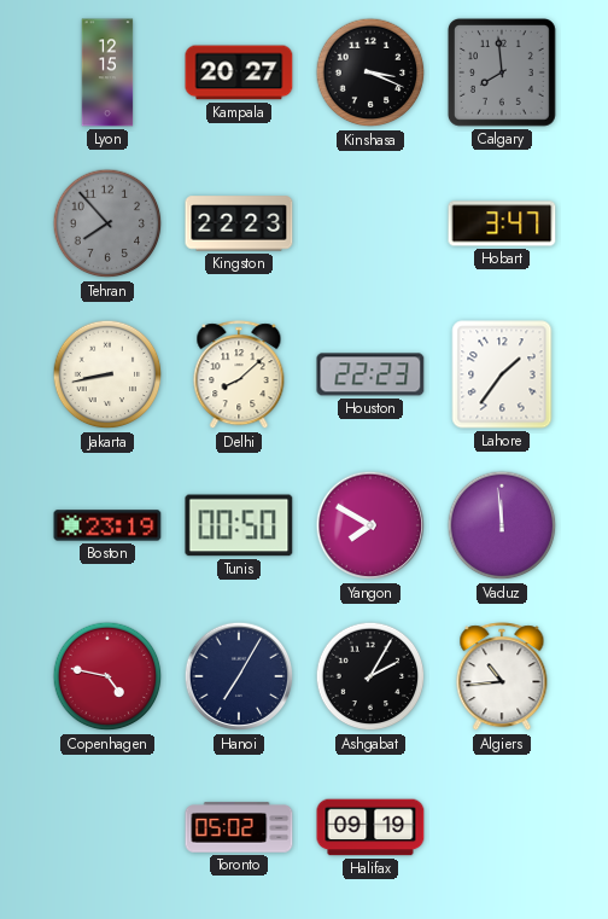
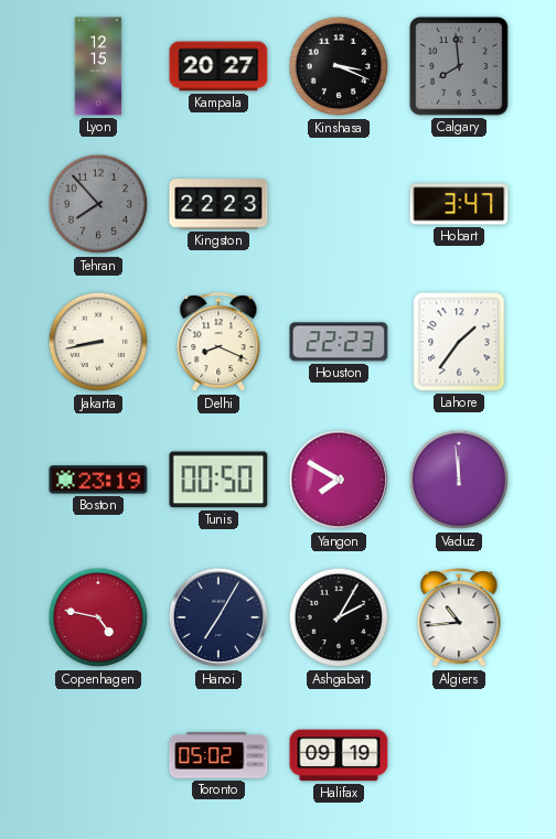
Delhi: 8:08 -> 8:19 (218, 343)
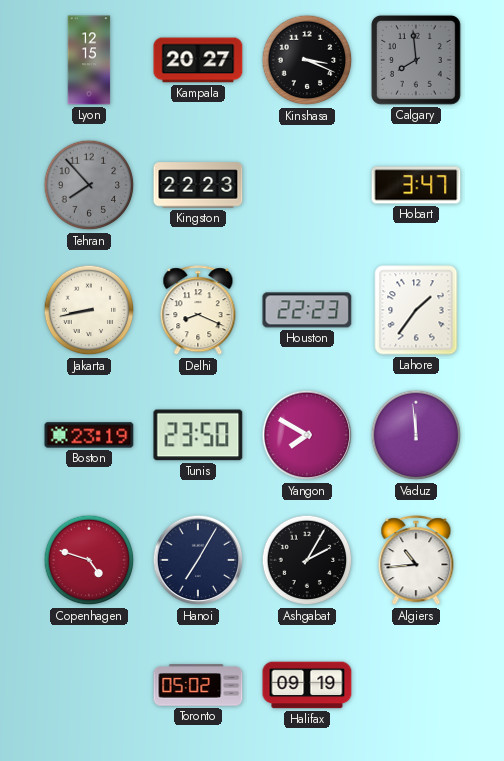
Tunis: 00:50 -> 23:50 (198, 435)
Copenhagen: 4:47 -> 4:48 (89, 560)
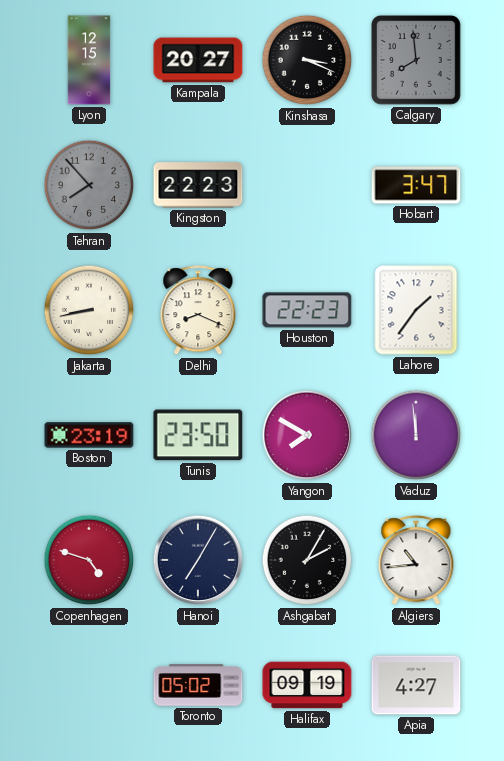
Apia: none -> 4:27 (416, 685)
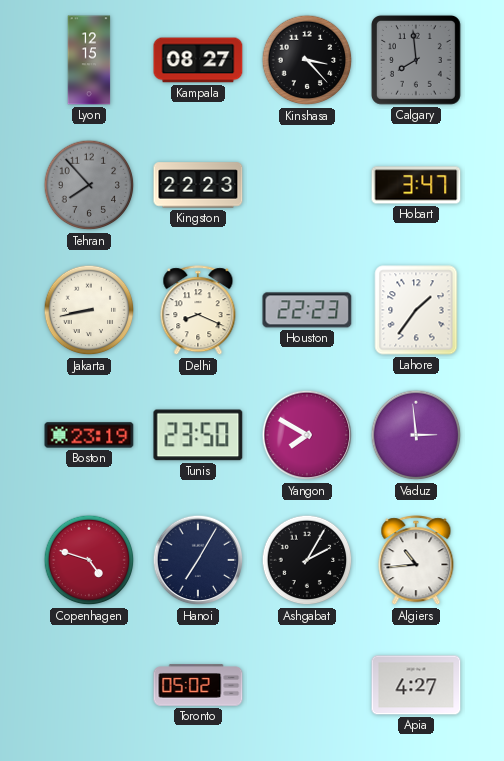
Kampala: 20:27 -> 08:27 (198, 60)
Kinshasa: 3:19 -> 3:23 (307, 60)
Vaduz: 11:59 -> 2:59 (416, 435)
Halifax: 09:19 -> none (307, 685)
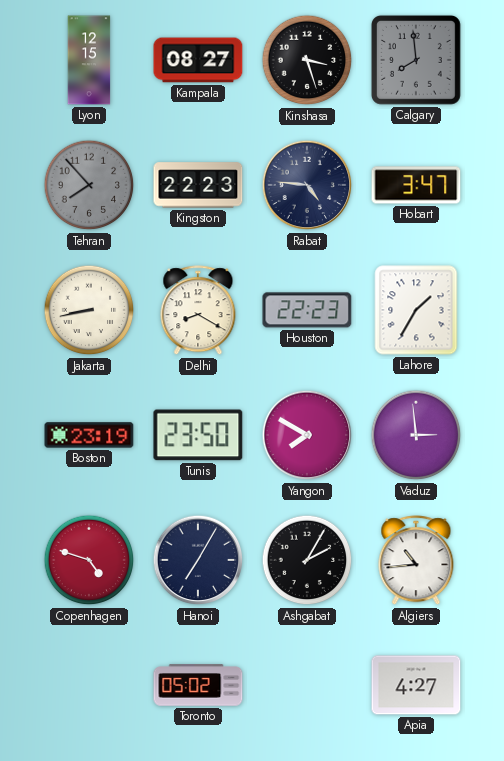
Kinshasa: 3:23 -> 3:27 (307, 60)
Rabat: none -> 4:46 (307, 185)
Delhi: 8:19 -> 8:20 (198, 311)
Lahore: 1:36 -> 1:35 (416, 310)
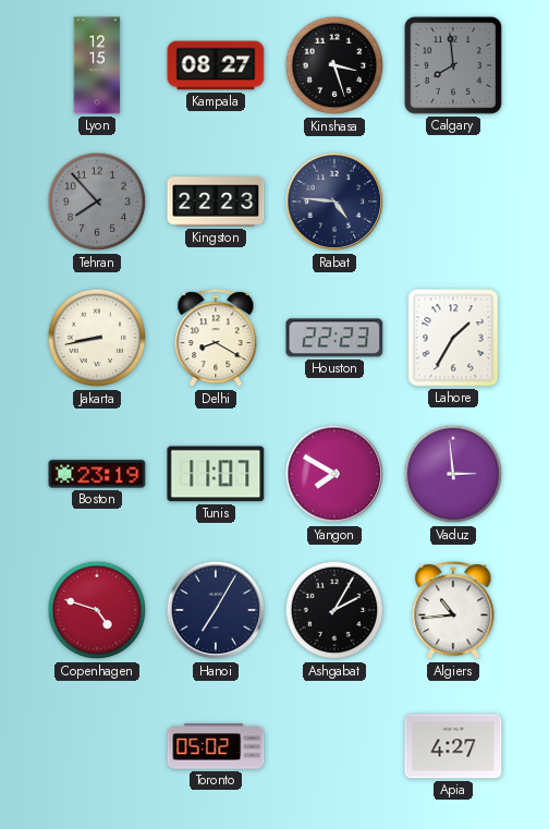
Hobart: 3:47 -> none (416, 185)
Tunis: 23:50 -> 11:07 (216, 474)
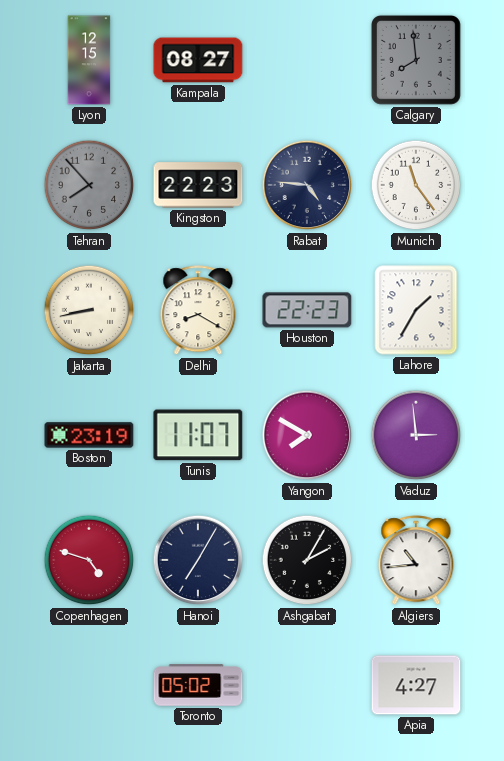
Kinshasa: 3:27 -> none (334, 65)
Munich: none -> 11:24 (416, 185)
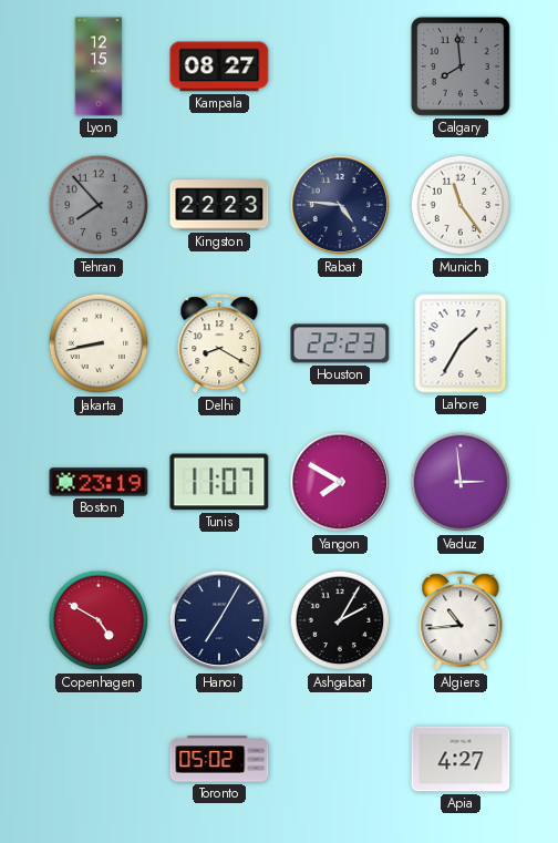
Copenhagen: 4:48 -> 4:50 (99, 620)
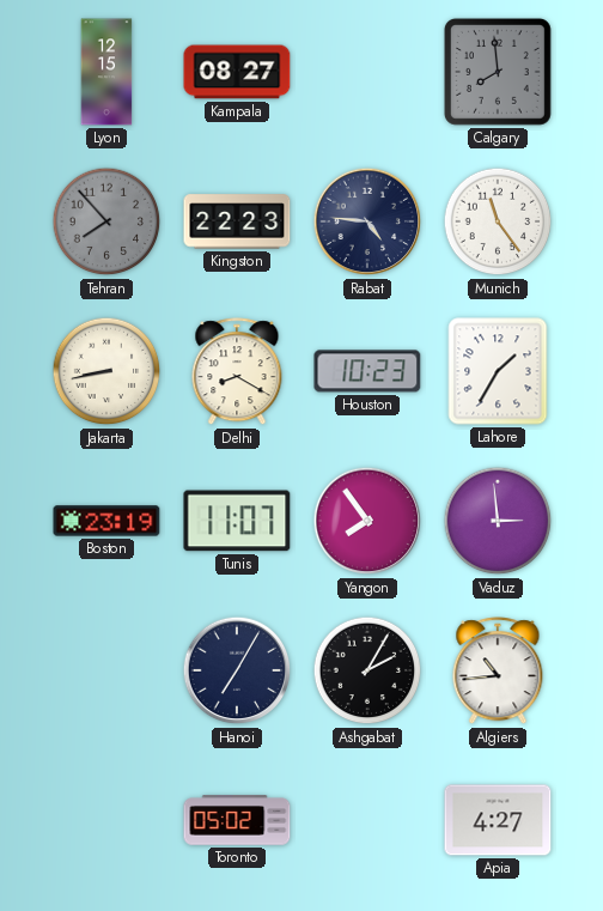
Houston: 22:23 -> 10:23 (367, 371)
Yangon: 7:50 -> 7:54 (367, 521)
Copenhagen: 4:50 -> none (99, 620)
